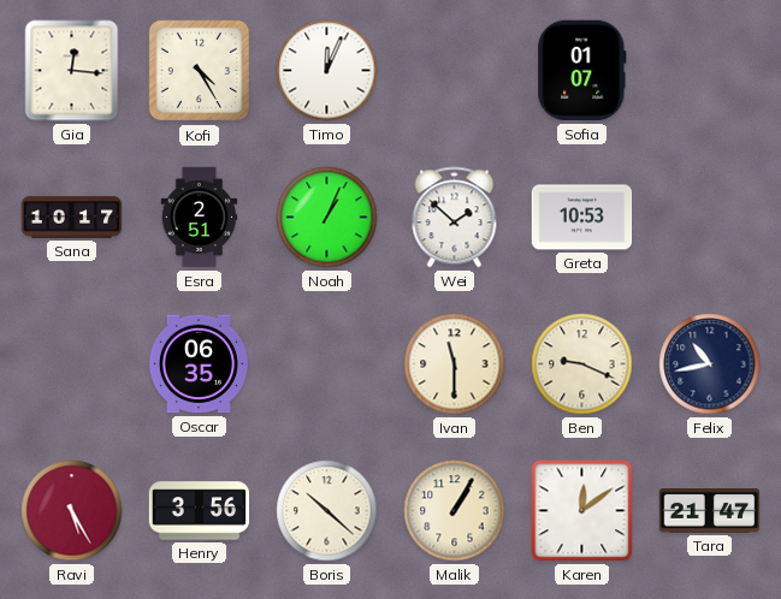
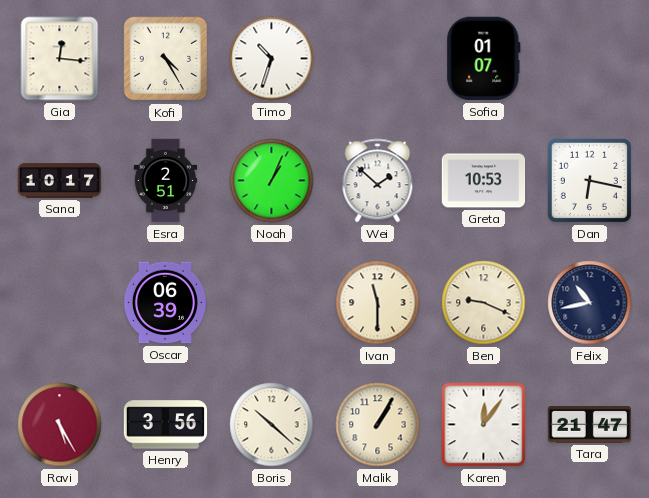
Timo: 12:04 -> 10:33 (272, 59)
Dan: none -> 6:17 (589, 180)
Oscar: 06:35 -> 06:39 (165, 303)
Karen: 12:09 -> 12:06 (484, 425)
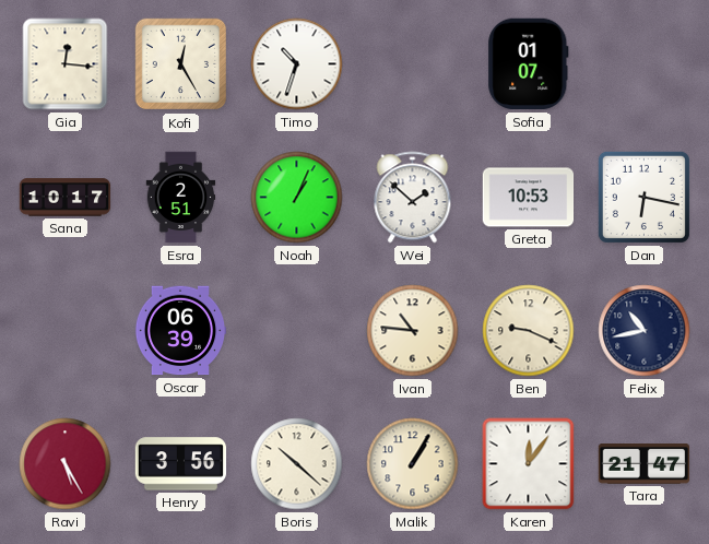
Kofi: 4:25 -> 12:25 (181, 64)
Ivan: 11:30 -> 10:46 (413, 331)
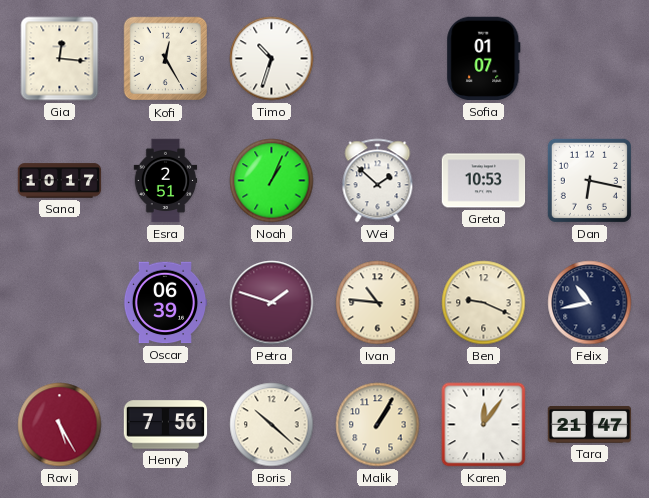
Petra: none -> 1:48 (272, 303)
Henry: 3:56 -> 7:56 (166, 425)
